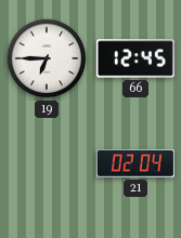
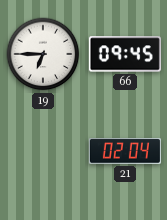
66: 12:45 -> 09:45 (125, 54)
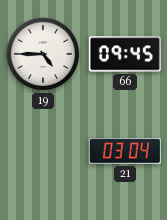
19: 6:45 -> 4:45 (43, 54)
21: 02:04 -> 03:04 (125, 151)
